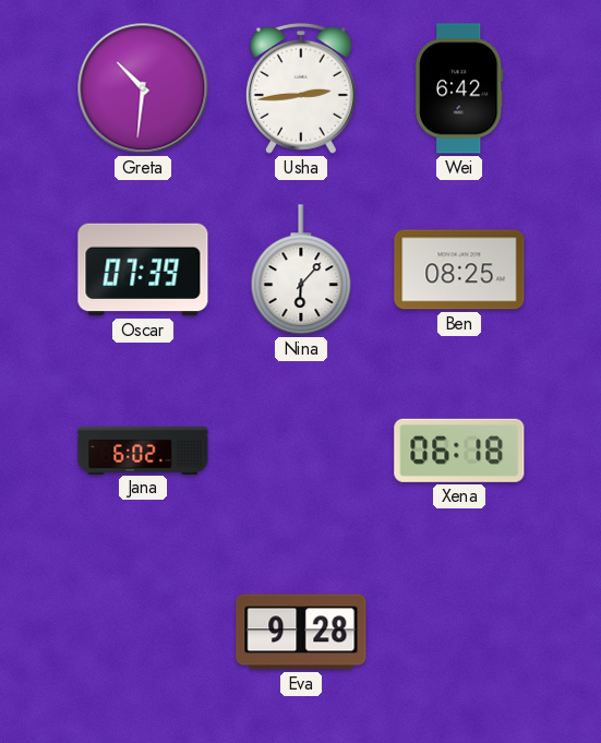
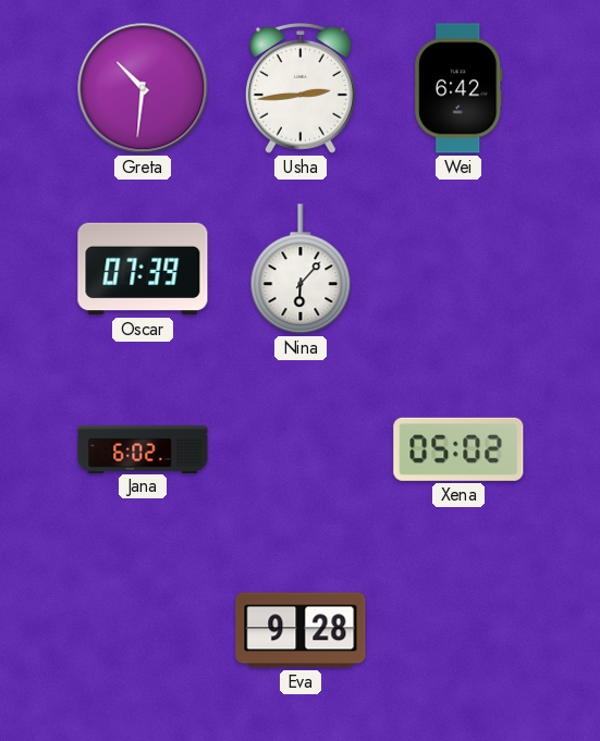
Ben: 08:25 -> none (459, 269)
Xena: 06:18 -> 05:02 (458, 449)
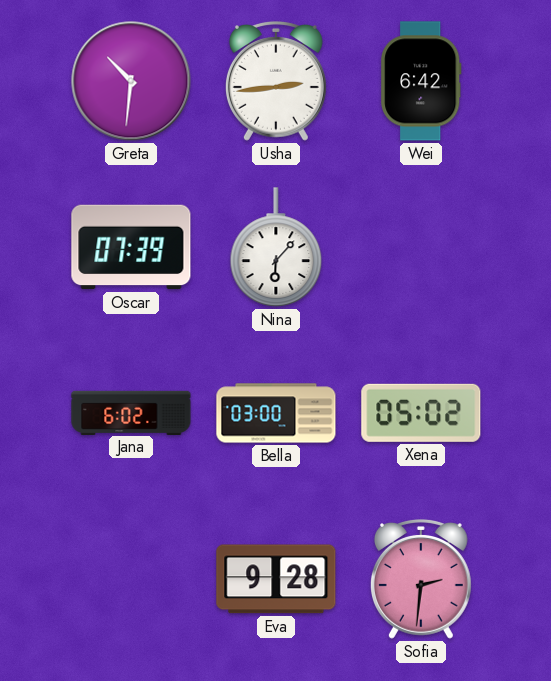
Bella: none -> 03:00 (276, 413)
Sofia: none -> 2:31 (421, 580)
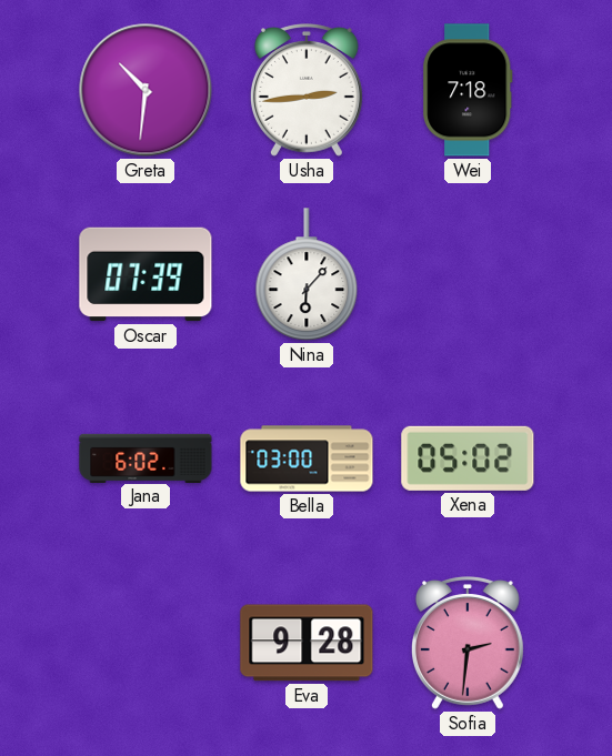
Wei: 6:42 -> 7:18 (468, 90)
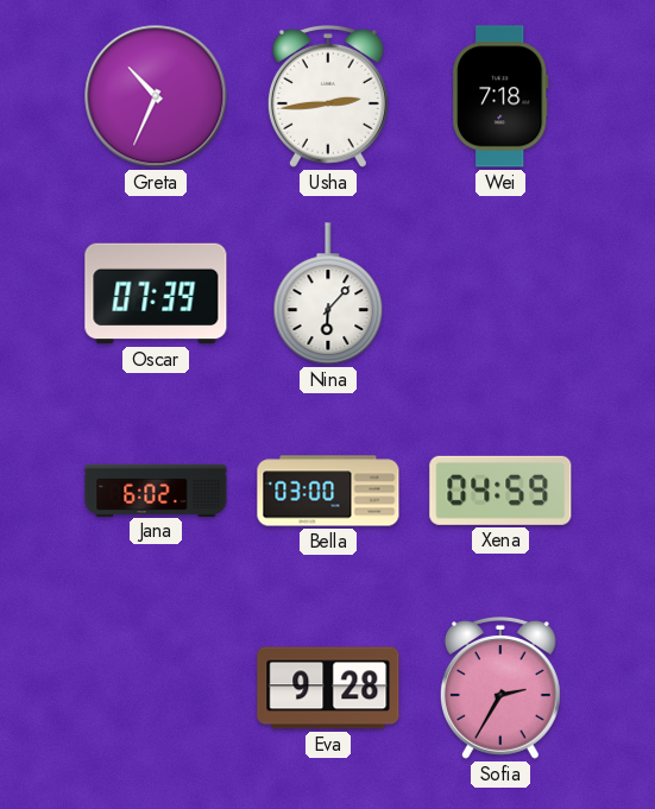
Greta: 10:31 -> 10:34 (156, 96)
Xena: 05:02 -> 04:59 (500, 491)
Sofia: 2:31 -> 2:35 (500, 689)
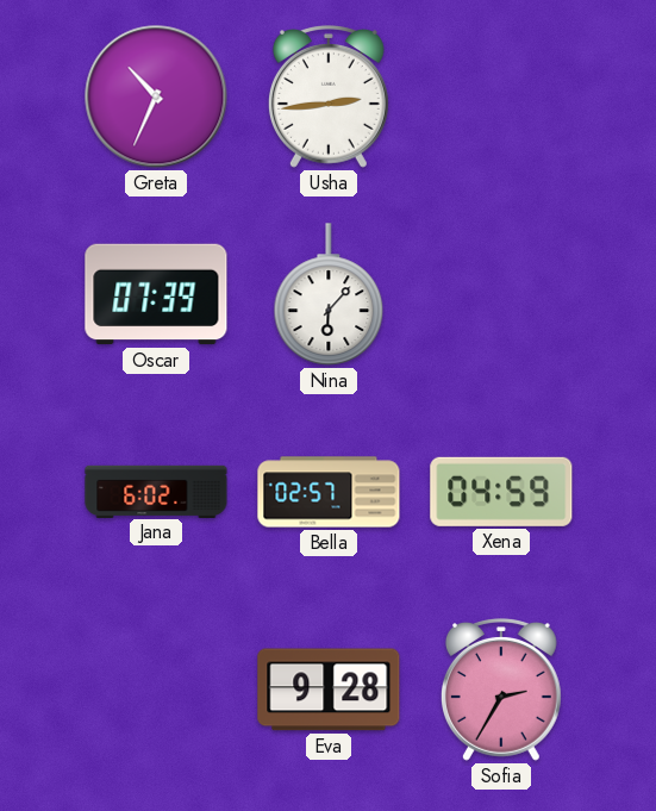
Wei: 7:18 -> none (500, 96)
Bella: 03:00 -> 02:57 (329, 492)
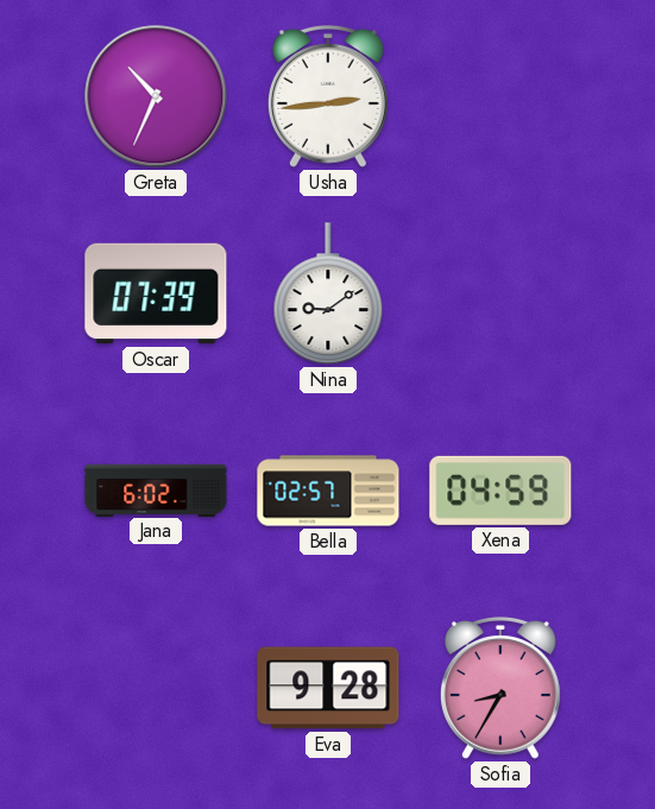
Nina: 6:07 -> 9:09 (328, 293)
Sofia: 2:35 -> 8:35 (500, 689)
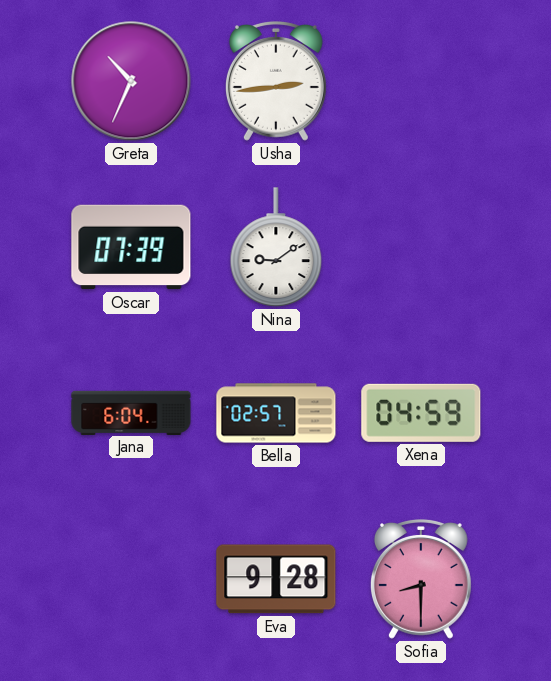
Jana: 6:02 -> 6:04 (131, 412)
Sofia: 8:35 -> 8:30 (421, 580)
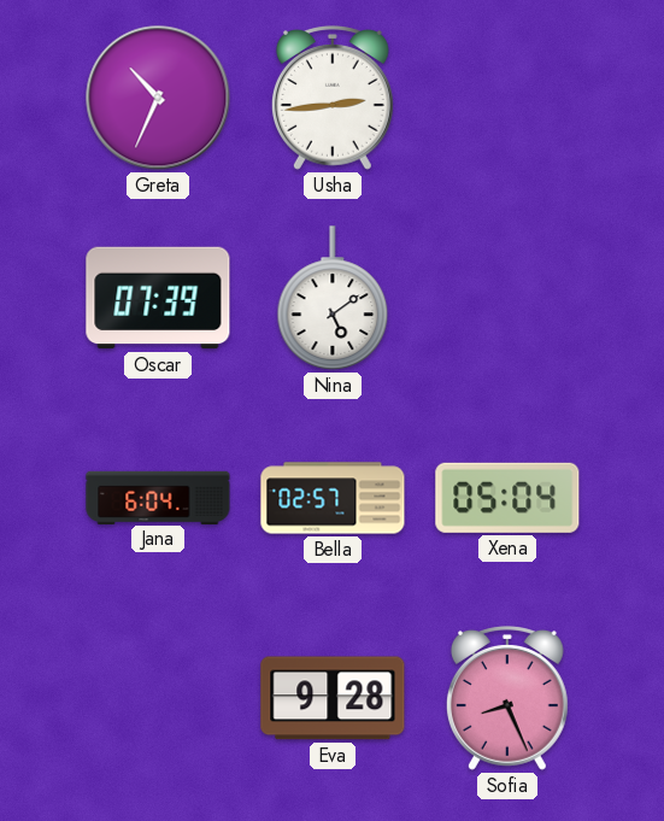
Nina: 9:09 -> 5:09 (333, 298)
Xena: 04:59 -> 05:04 (507, 498)
Sofia: 8:30 -> 8:26 (507, 699)
